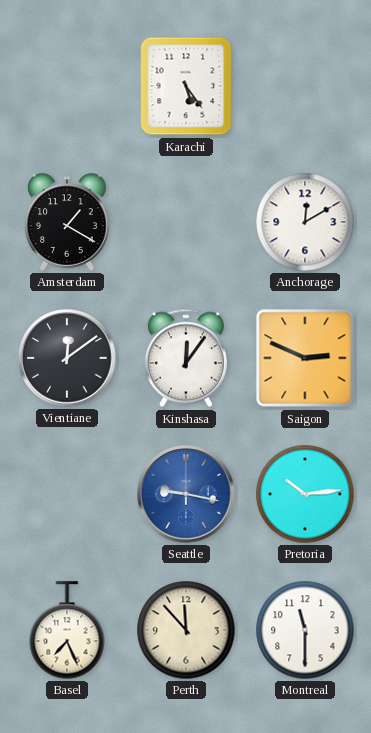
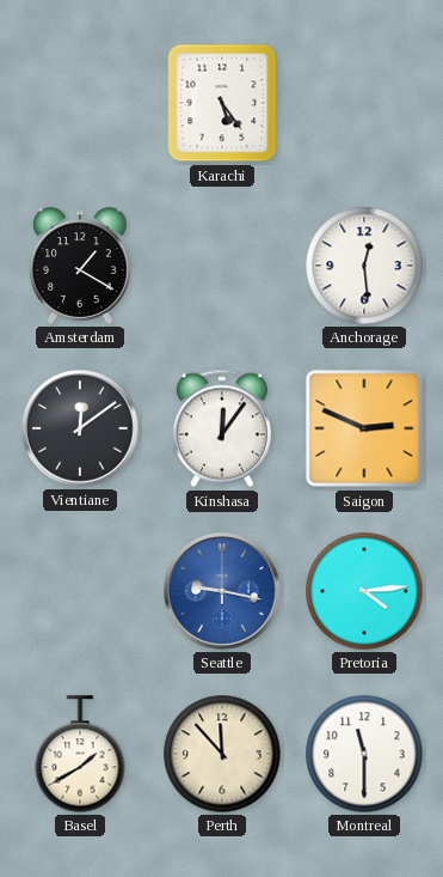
Anchorage: 12:10 -> 12:29 (364, 266)
Pretoria: 10:14 -> 4:14 (364, 591)
Basel: 7:26 -> 1:40 (80, 754)
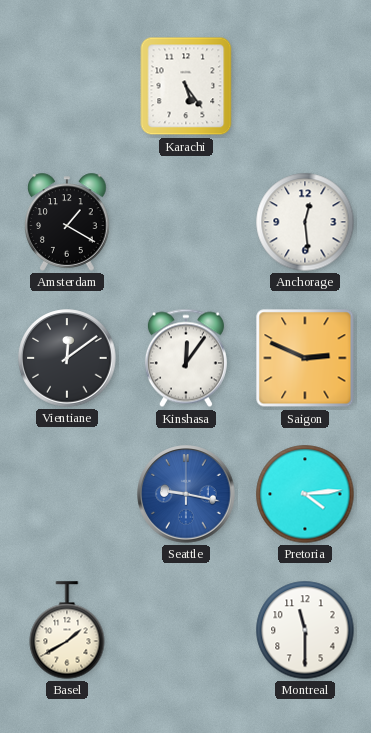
Perth: 11:53 -> none (222, 754)
